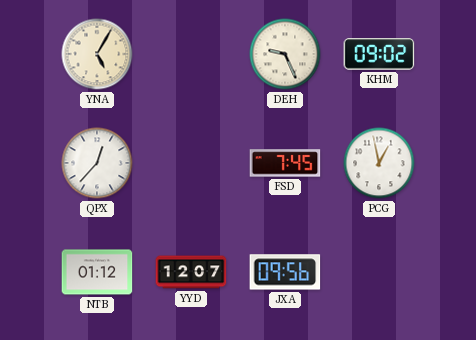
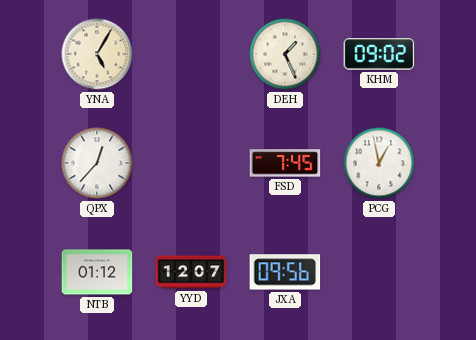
DEH: 9:26 -> 1:26 (285, 54)
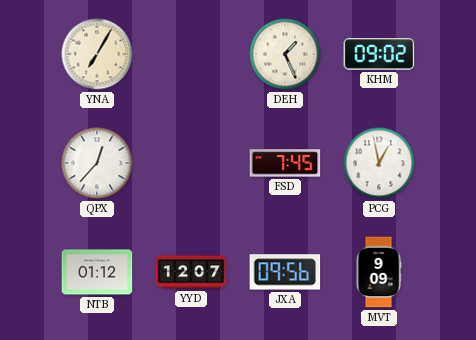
YNA: 5:05 -> 7:05 (97, 54)
MVT: none -> 9:09 (379, 272)
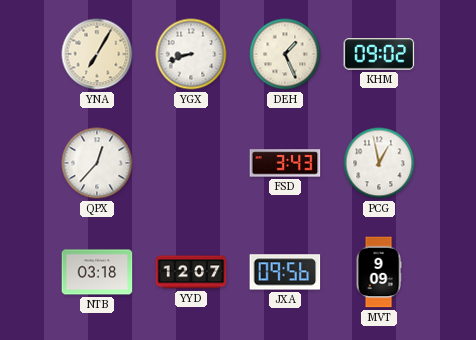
YGX: none -> 8:42 (191, 54)
FSD: 7:45 -> 3:43 (285, 163)
NTB: 01:12 -> 03:18 (97, 272)
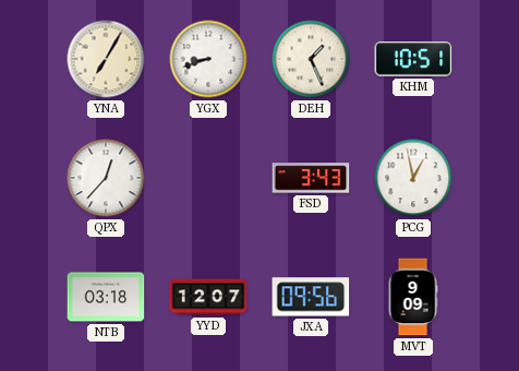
KHM: 09:02 -> 10:51 (413, 59)
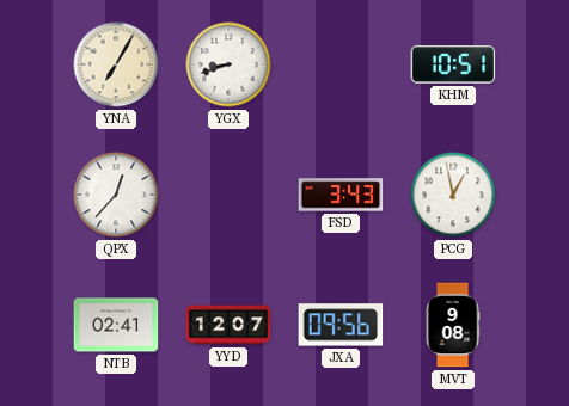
DEH: 1:26 -> none (311, 59)
NTB: 03:18 -> 02:41 (116, 325)
MVT: 9:09 -> 9:08 (453, 325)
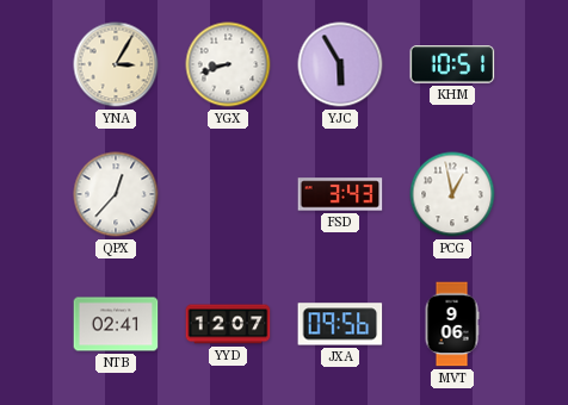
YNA: 7:05 -> 3:05 (116, 64)
YJC: none -> 5:55 (340, 64)
MVT: 9:08 -> 9:06 (452, 324)
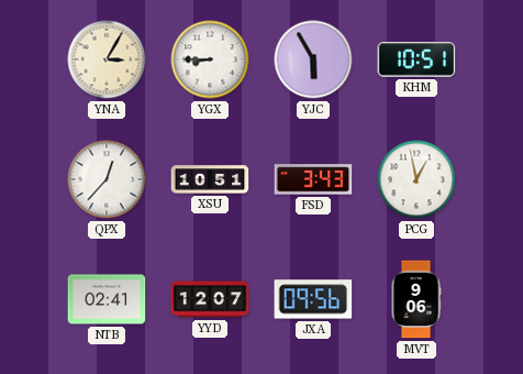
YGX: 8:42 -> 8:45 (210, 59)
XSU: none -> 10:51 (210, 179)
